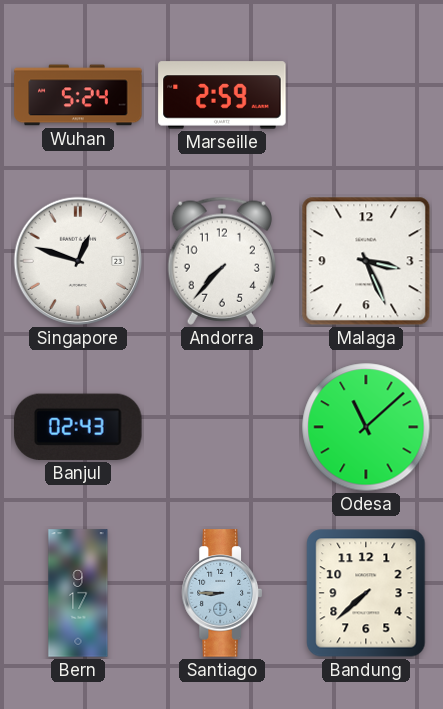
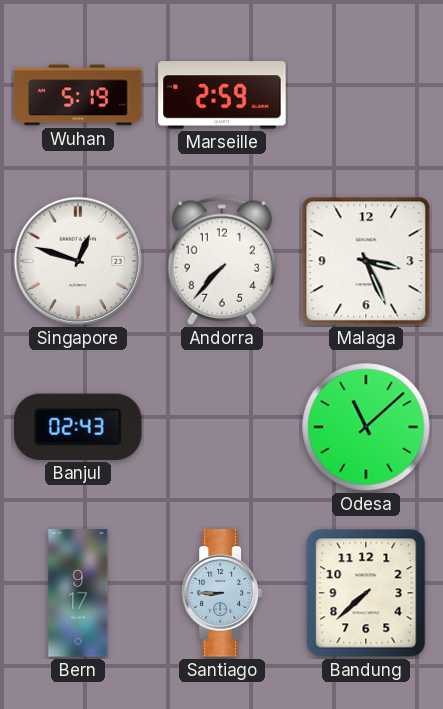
Wuhan: 5:24 -> 5:19 (78, 95)
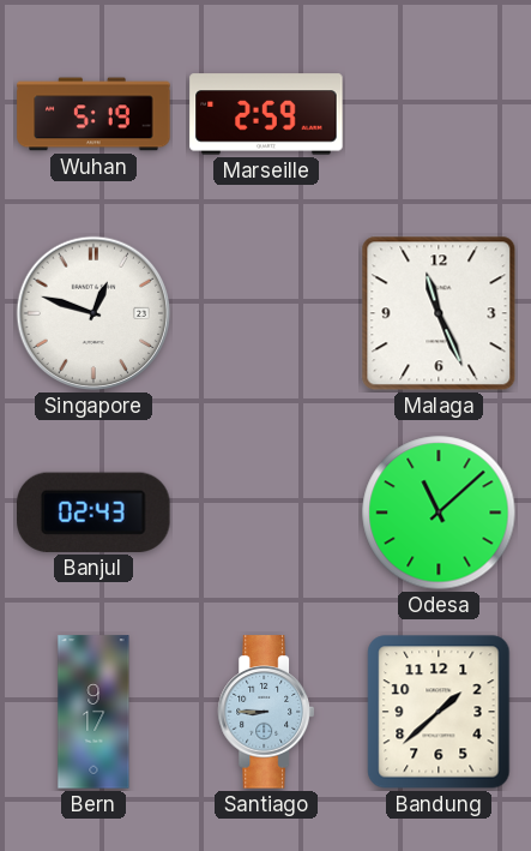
Andorra: 7:37 -> none (221, 261)
Malaga: 3:26 -> 11:26 (439, 313)
Bandung: 7:38 -> 1:38 (439, 712)
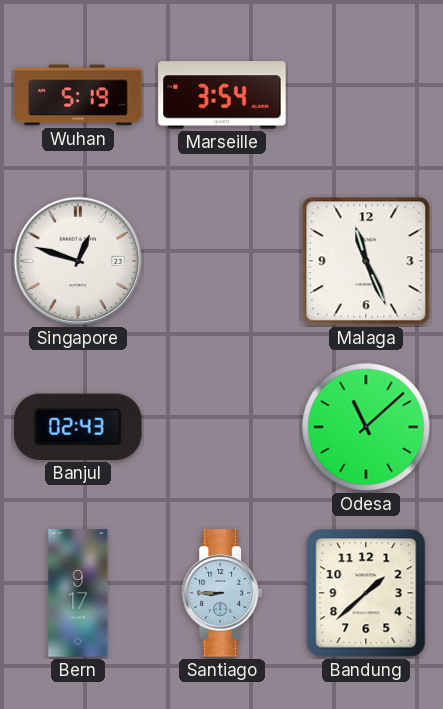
Marseille: 2:59 -> 3:54 (222, 95)
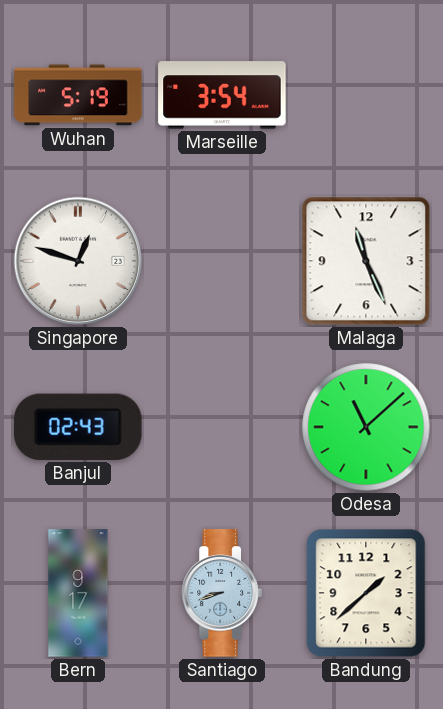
Santiago: 8:45 -> 8:42 (222, 593)
